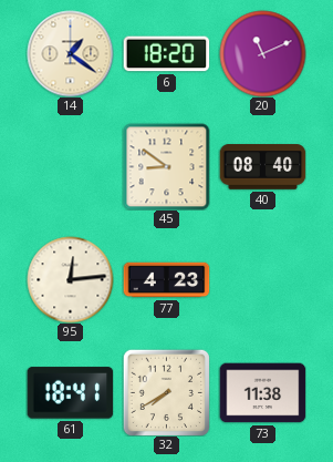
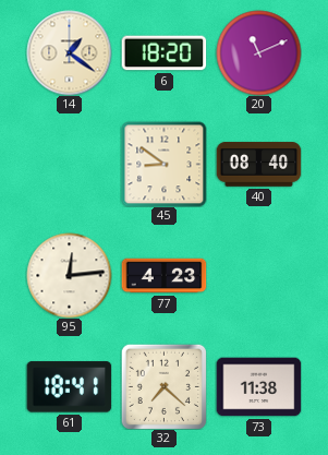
32: 7:40 -> 7:22 (163, 386)
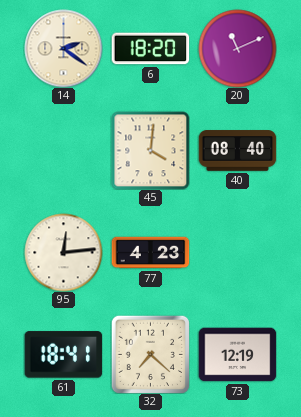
14: 1:21 -> 2:21 (63, 48)
45: 8:51 -> 4:01 (150, 150)
73: 11:38 -> 12:19 (237, 355)
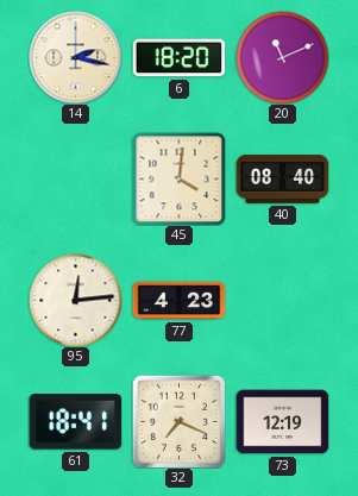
14: 2:21 -> 2:17 (75, 57)
32: 7:22 -> 7:19 (178, 421)
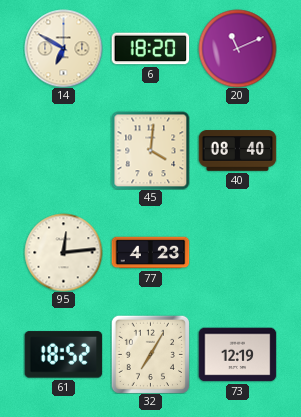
14: 2:17 -> 6:50 (63, 48)
61: 18:41 -> 18:52 (63, 355)
32: 7:19 -> 7:05 (150, 354)
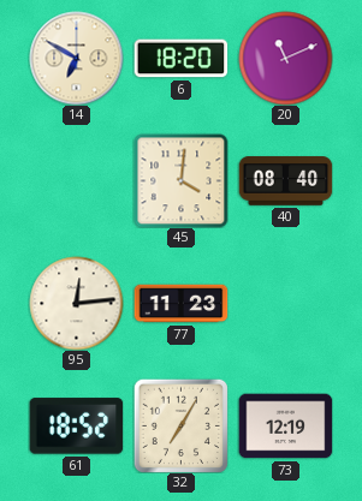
77: 4:23 -> 11:23 (180, 304)
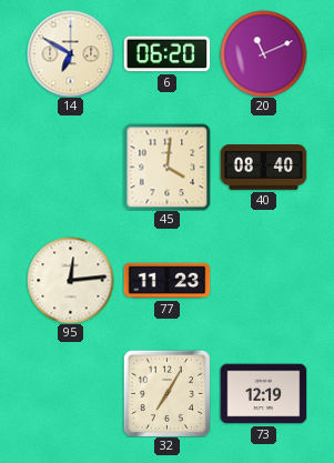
6: 18:20 -> 06:20 (166, 54)
61: 18:52 -> none (76, 427)
